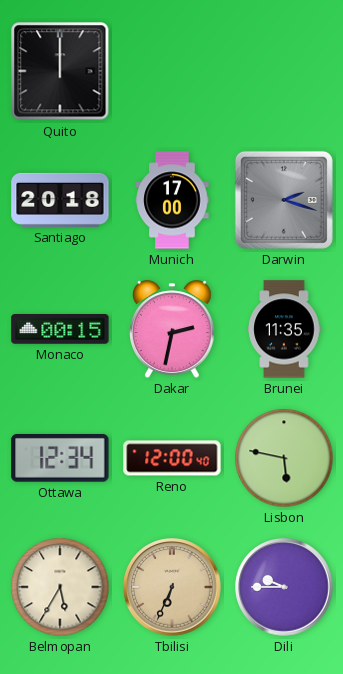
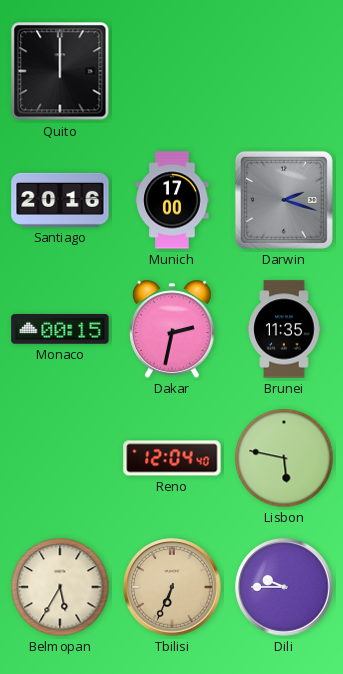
Santiago: 20:18 -> 20:16 (60, 200)
Ottawa: 12:34 -> none (60, 458)
Reno: 12:00 -> 12:04 (172, 458)
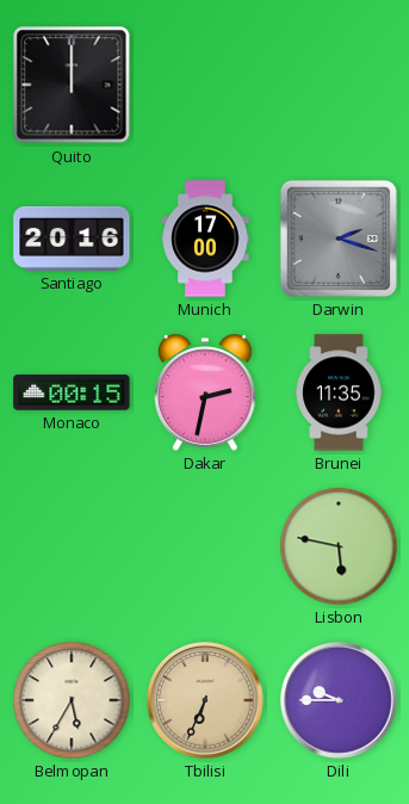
Reno: 12:04 -> none (172, 458)
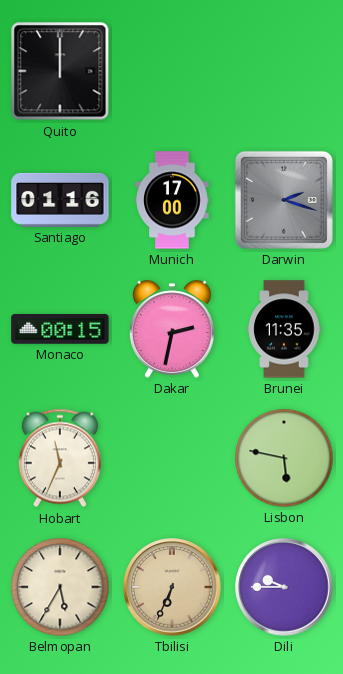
Santiago: 20:16 -> 01:16 (60, 200)
Hobart: none -> 11:34 (60, 458)
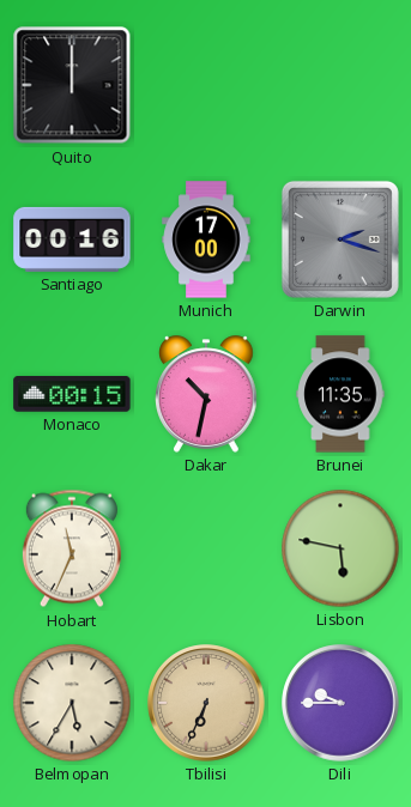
Santiago: 01:16 -> 00:16 (72, 239)
Dakar: 2:32 -> 10:32 (206, 394)
